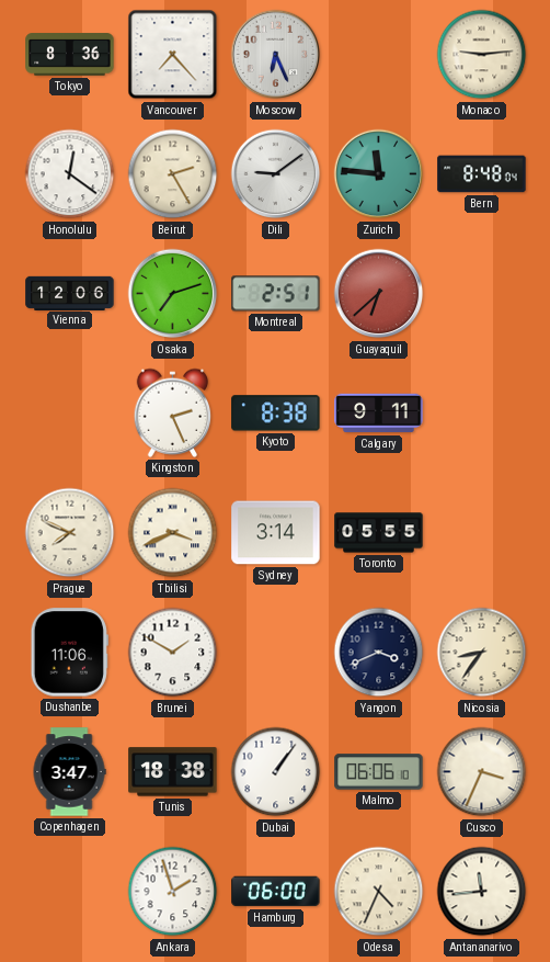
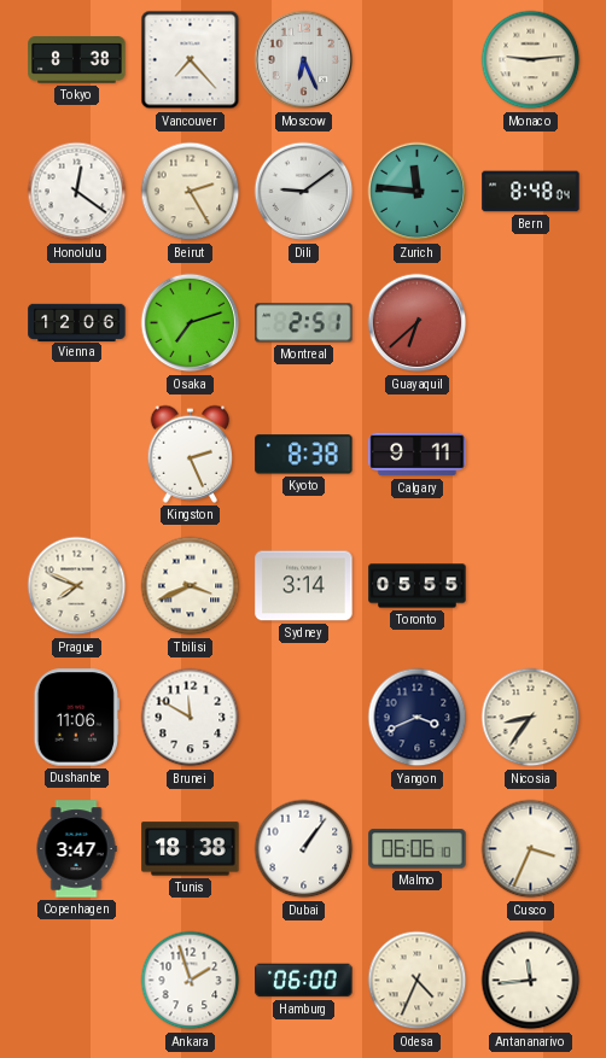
Tokyo: 8:36 -> 8:38 (77, 60)
Brunei: 1:50 -> 11:50 (191, 718)
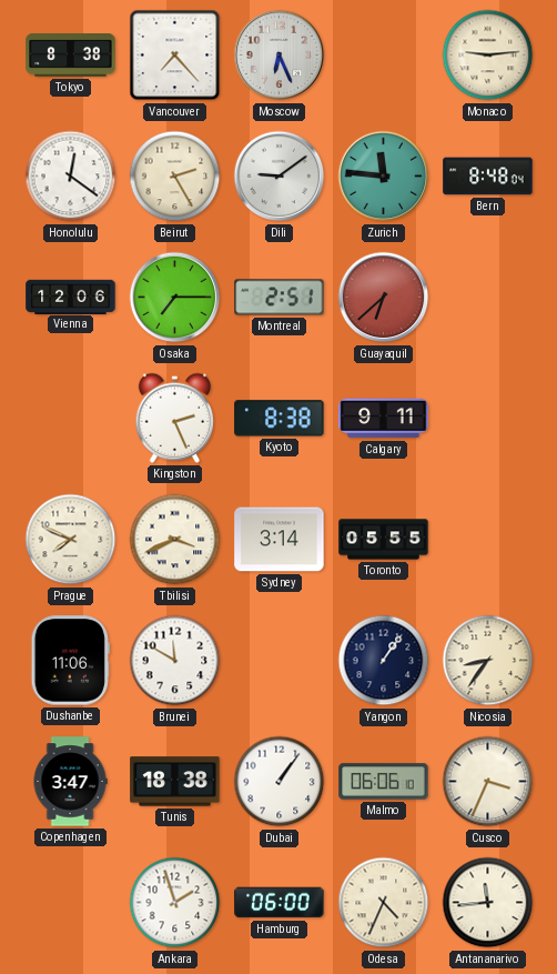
Osaka: 7:12 -> 7:15 (175, 298)
Yangon: 3:41 -> 1:06 (384, 661)
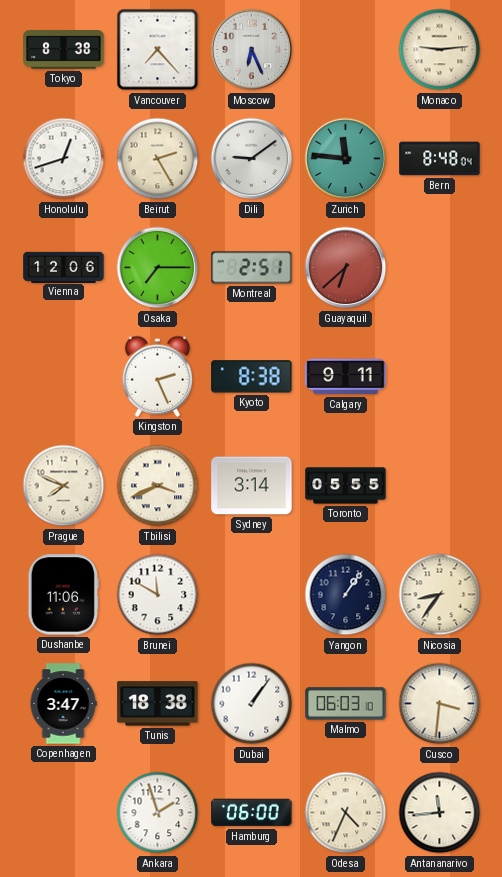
Honolulu: 12:21 -> 12:42 (64, 159)
Malmo: 06:06 -> 06:03 (346, 704)
Cusco: 3:34 -> 3:31 (440, 704)
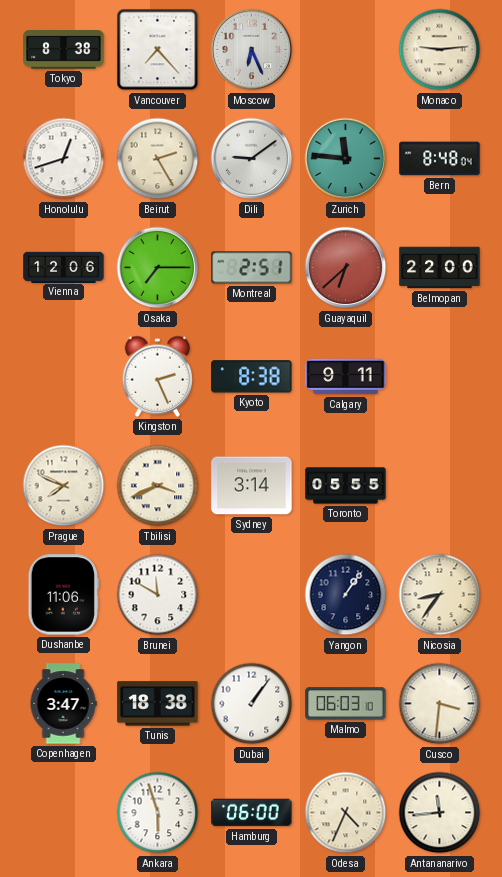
Belmopan: none -> 22:00 (440, 268)
Ankara: 1:57 -> 5:57 (158, 813)
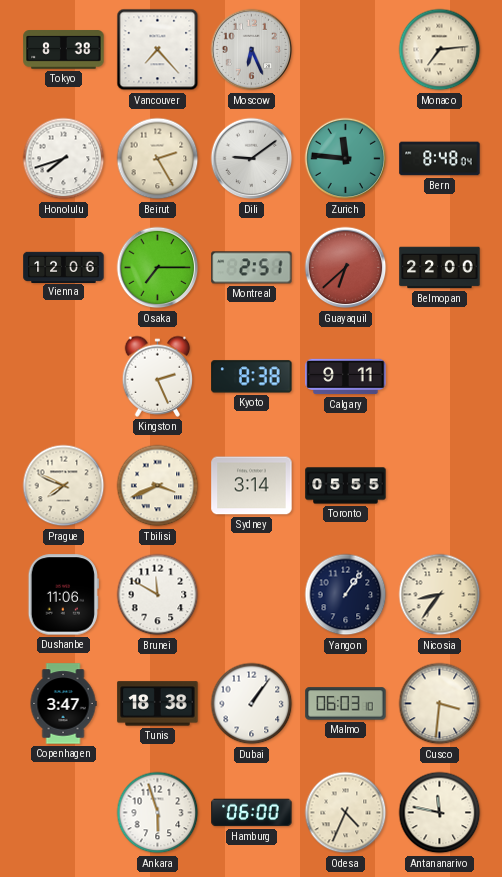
Monaco: 9:14 -> 7:14 (440, 50)
Honolulu: 12:42 -> 7:42 (64, 159)
Antananarivo: 11:44 -> 11:47 (440, 813)
